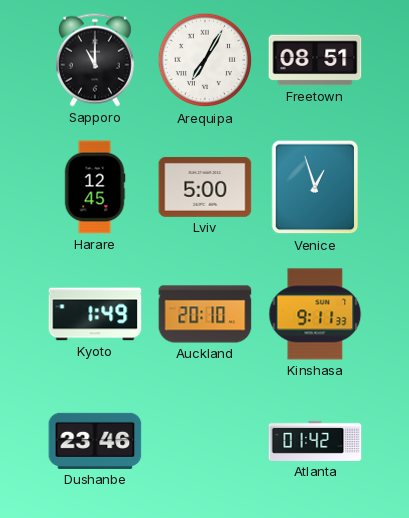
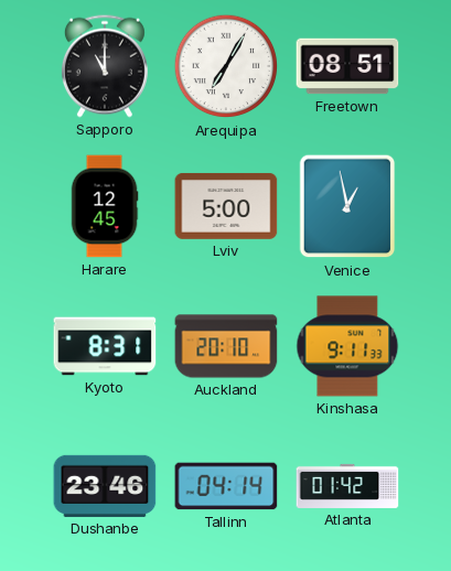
Venice: 12:57 -> 12:58 (347, 206)
Kyoto: 1:49 -> 8:31 (105, 346)
Tallinn: none -> 04:14 (226, 486)
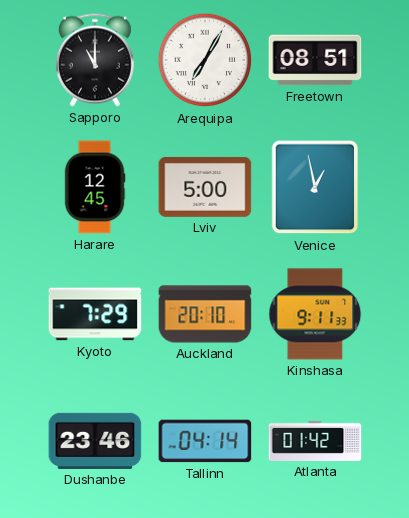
Kyoto: 8:31 -> 7:29 (95, 314)
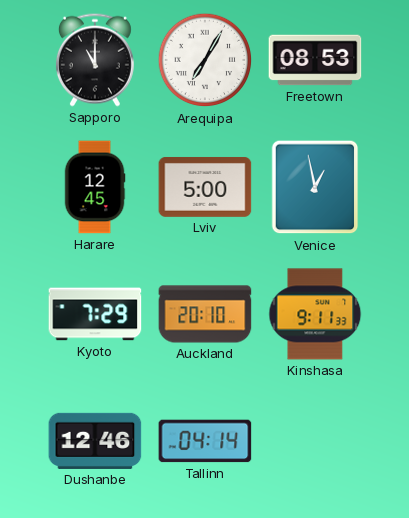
Freetown: 08:51 -> 08:53 (315, 60)
Dushanbe: 23:46 -> 12:46 (95, 441)
Atlanta: 01:42 -> none (315, 441)
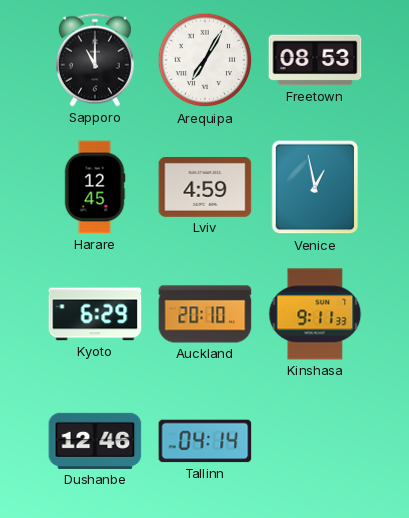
Lviv: 5:00 -> 4:59 (205, 187)
Kyoto: 7:29 -> 6:29 (95, 314)
